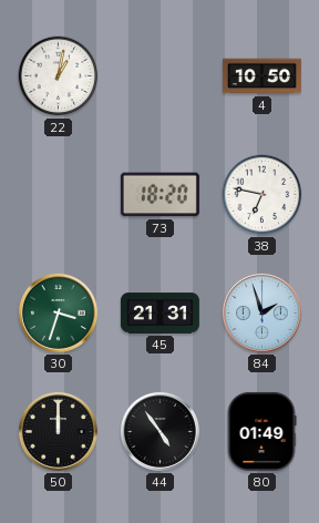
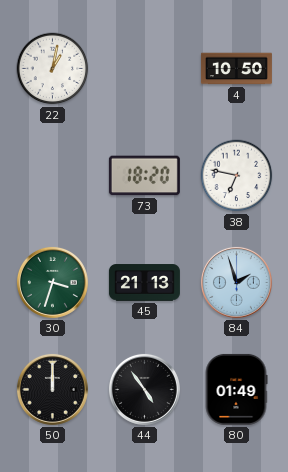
45: 21:31 -> 21:13 (144, 283)
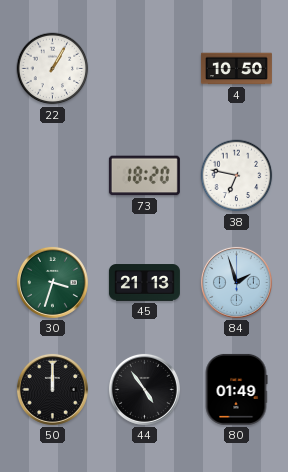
22: 1:02 -> 1:05 (53, 69)
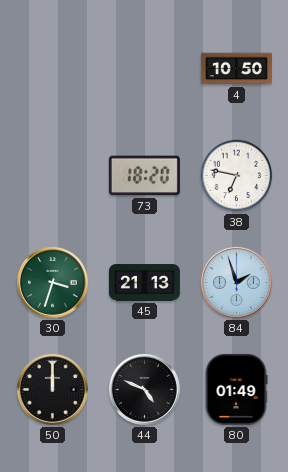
22: 1:05 -> none (53, 69)
44: 4:54 -> 4:49 (144, 389)
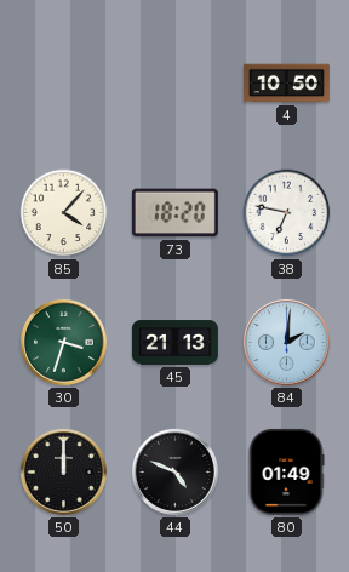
85: none -> 4:07 (64, 213)
84: 1:57 -> 2:01 (286, 342)
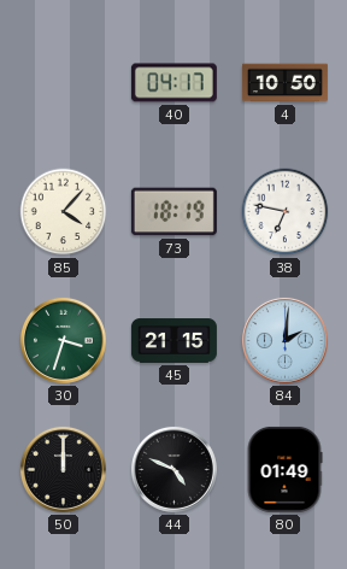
40: none -> 04:17 (173, 83)
73: 18:20 -> 18:19 (173, 212)
45: 21:13 -> 21:15 (173, 341)
